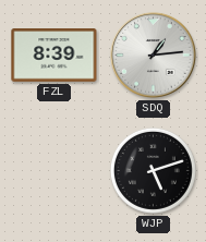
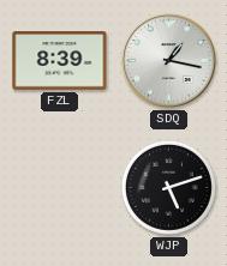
SDQ: 1:14 -> 1:17 (169, 61)
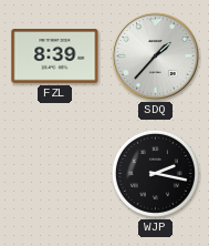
SDQ: 1:17 -> 1:37 (156, 57)
WJP: 5:12 -> 2:17 (155, 173)
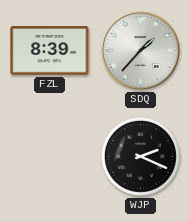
WJP: 2:17 -> 2:19 (140, 156)
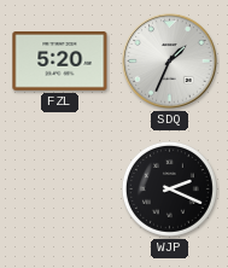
FZL: 8:39 -> 5:20 (60, 62)
SDQ: 1:37 -> 1:34 (170, 62)
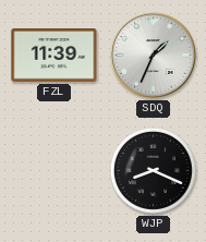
FZL: 5:20 -> 11:39 (54, 56)
WJP: 2:19 -> 8:19 (153, 170)
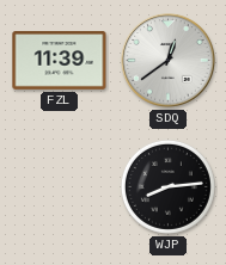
SDQ: 1:34 -> 12:39 (169, 61)
WJP: 8:19 -> 8:14 (167, 186)
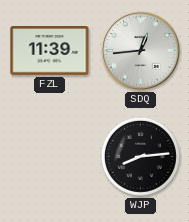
SDQ: 12:39 -> 12:44 (141, 51)
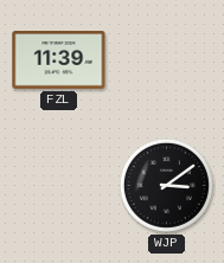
SDQ: 12:44 -> none (141, 51)
WJP: 8:14 -> 3:09 (166, 185)
